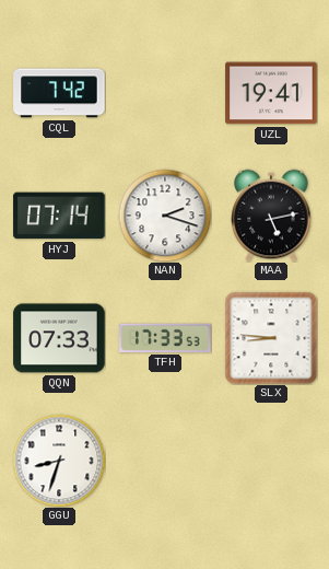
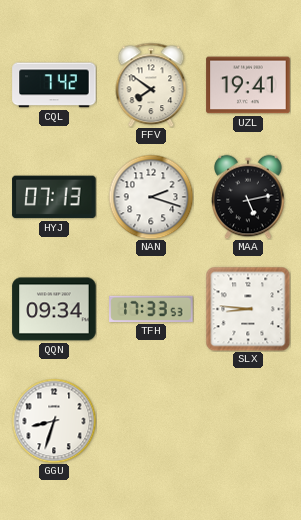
FFV: none -> 7:51 (151, 85)
HYJ: 07:14 -> 07:13 (54, 197)
QQN: 07:33 -> 09:34 (54, 309)
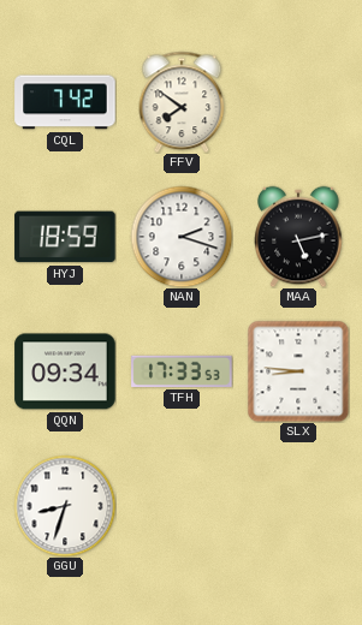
UZL: 19:41 -> none (248, 85)
HYJ: 07:13 -> 18:59 (65, 237)
